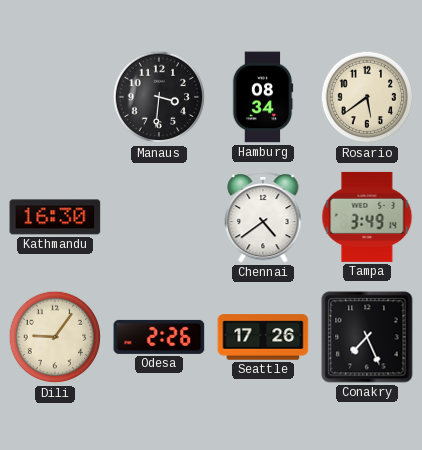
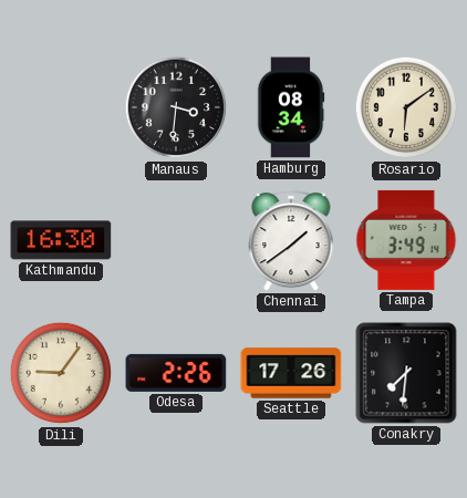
Rosario: 5:39 -> 6:09 (406, 107)
Chennai: 4:39 -> 1:39 (291, 240)
Conakry: 7:26 -> 7:31 (406, 373)
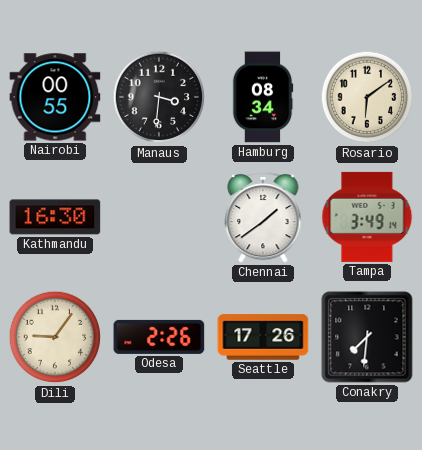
Nairobi: none -> 00:55 (55, 97)
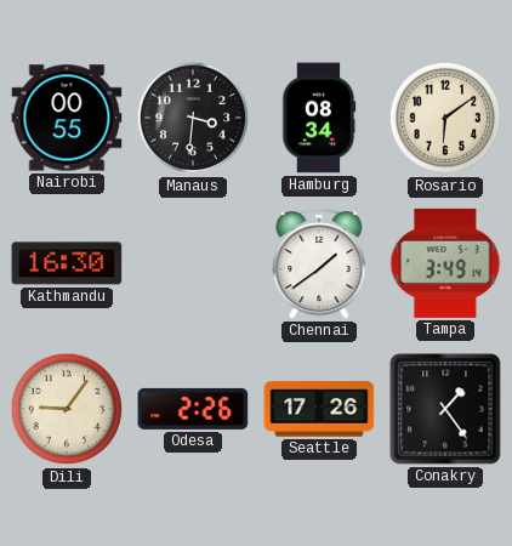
Conakry: 7:31 -> 1:24 (445, 409)
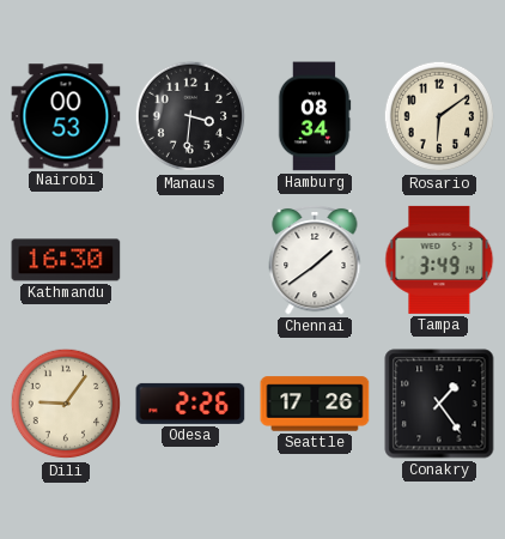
Nairobi: 00:55 -> 00:53 (66, 116)
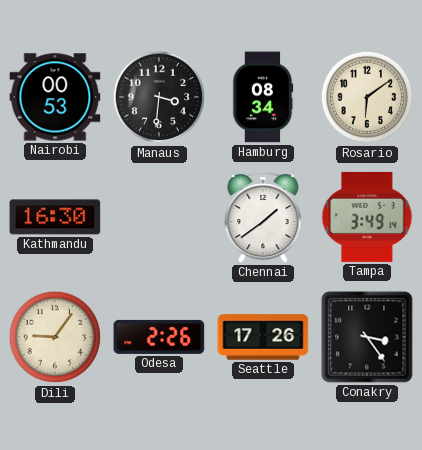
Conakry: 1:24 -> 3:24 (367, 337)
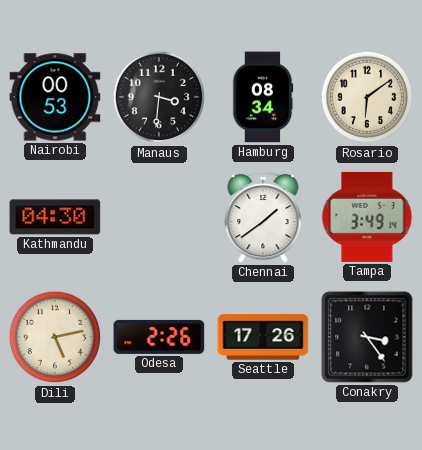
Kathmandu: 16:30 -> 04:30 (55, 217)
Dili: 9:06 -> 5:13 (55, 337)
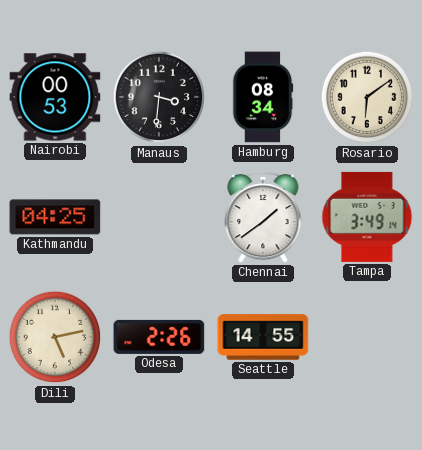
Kathmandu: 04:30 -> 04:25 (55, 217)
Seattle: 17:26 -> 14:55 (263, 337)
Conakry: 3:24 -> none (367, 337)
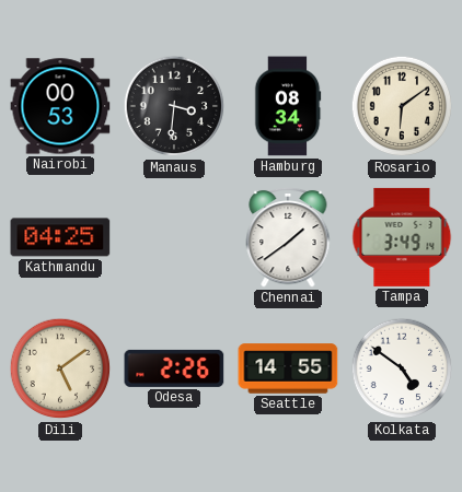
Dili: 5:13 -> 5:09 (60, 368)
Kolkata: none -> 4:51 (402, 368)
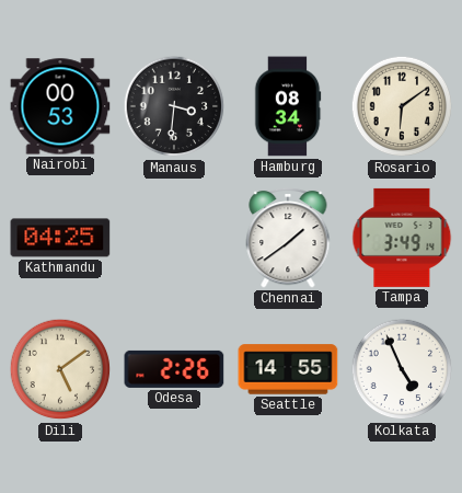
Kolkata: 4:51 -> 4:56 (402, 369)
